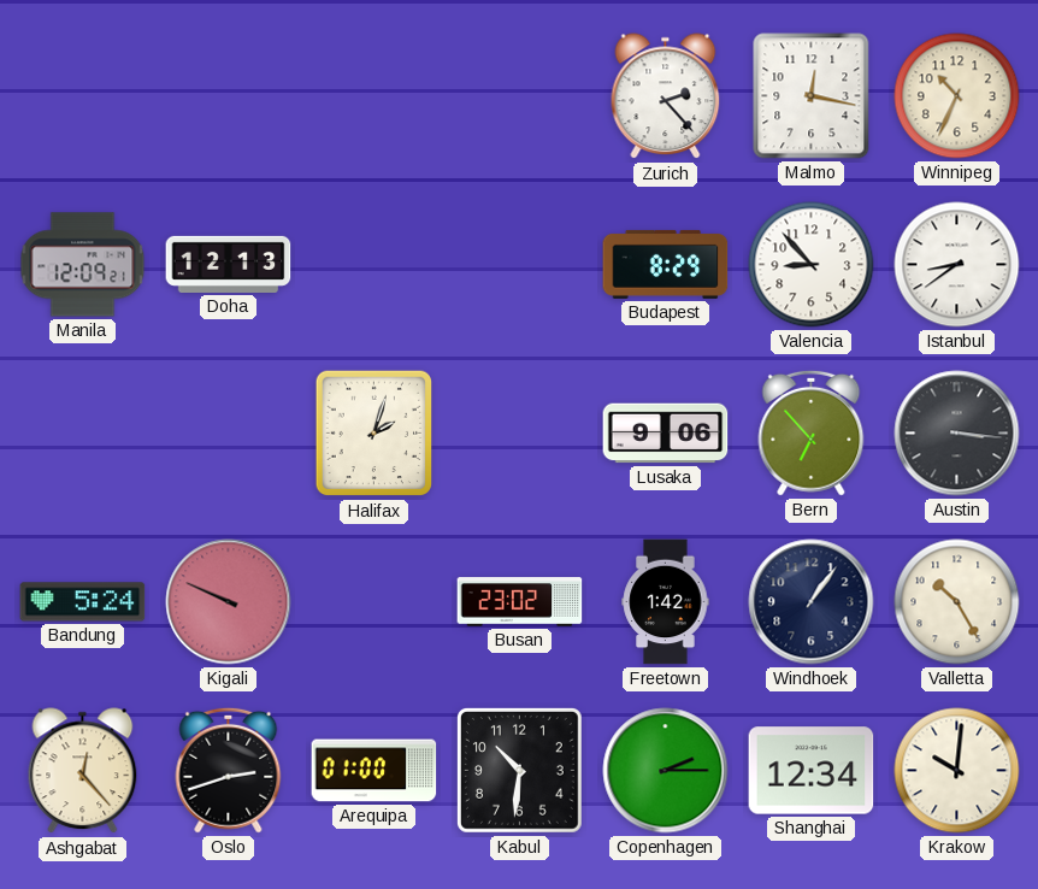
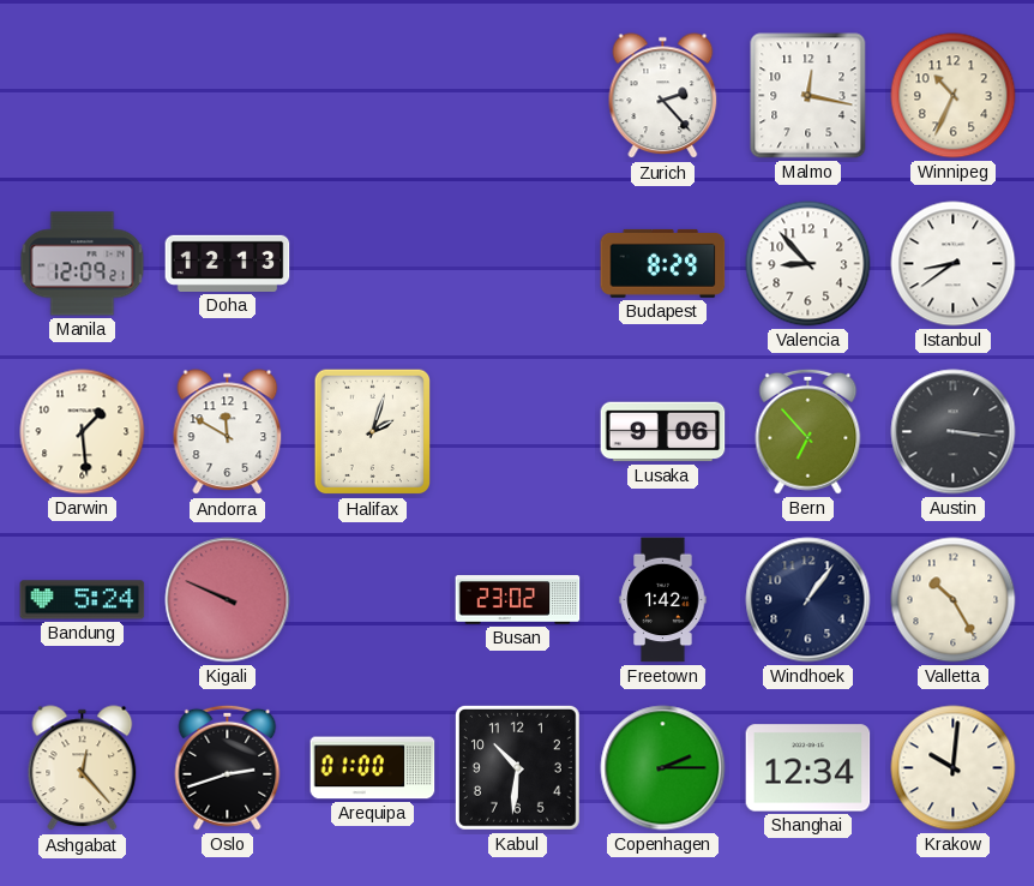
Darwin: none -> 1:29 (83, 432)
Andorra: none -> 11:50 (228, 432)
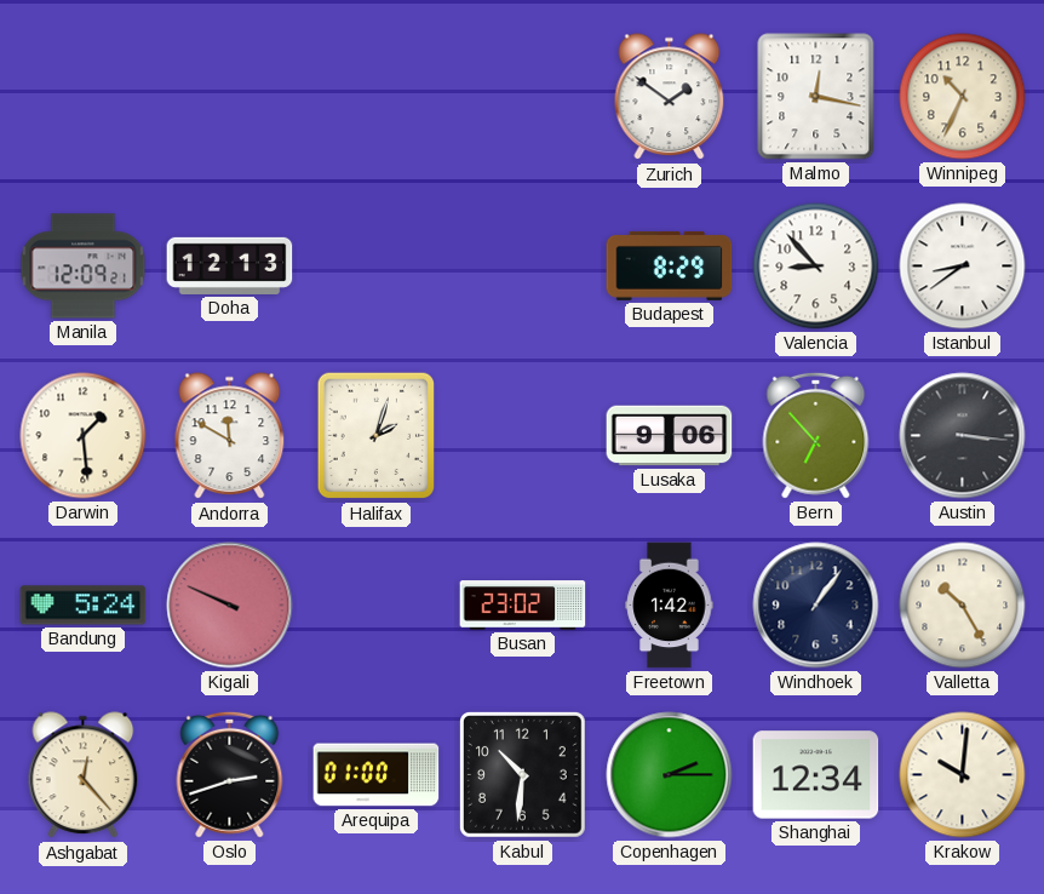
Zurich: 2:23 -> 1:51 (670, 97)
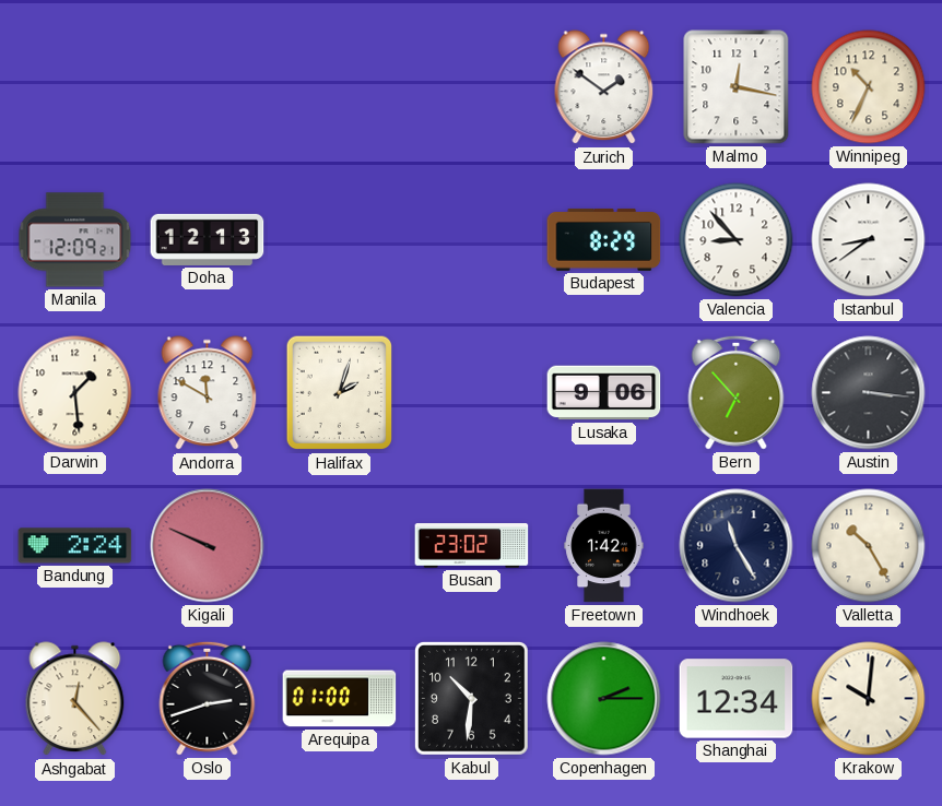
Bandung: 5:24 -> 2:24 (75, 546)
Windhoek: 1:06 -> 11:25 (737, 546)
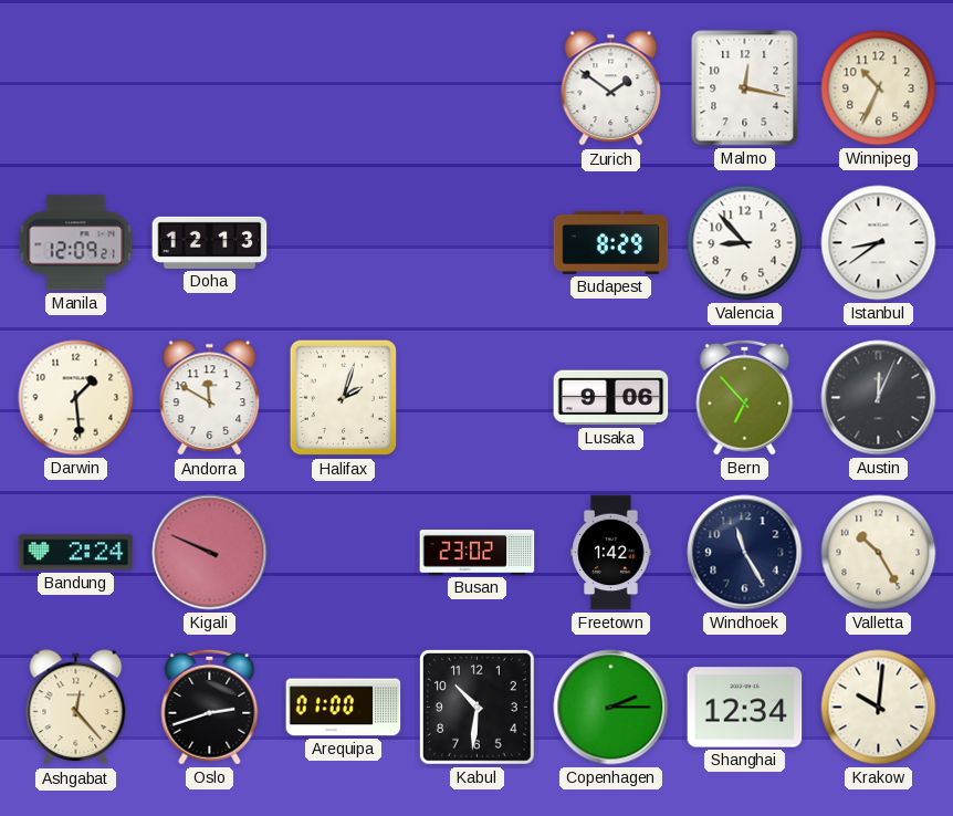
Austin: 3:16 -> 12:04 (879, 398)
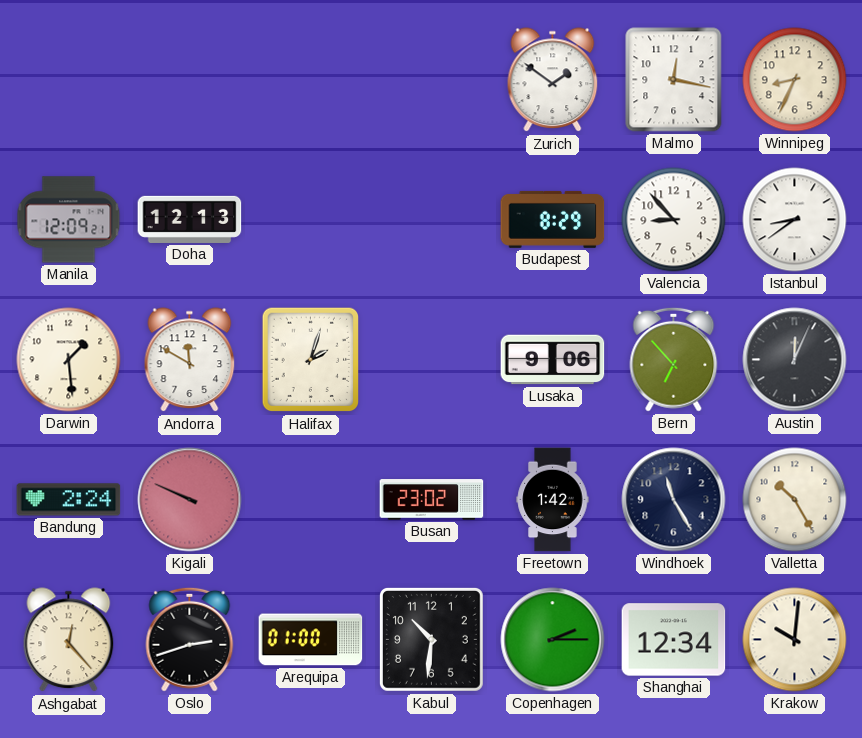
Winnipeg: 10:34 -> 8:34 (795, 80)
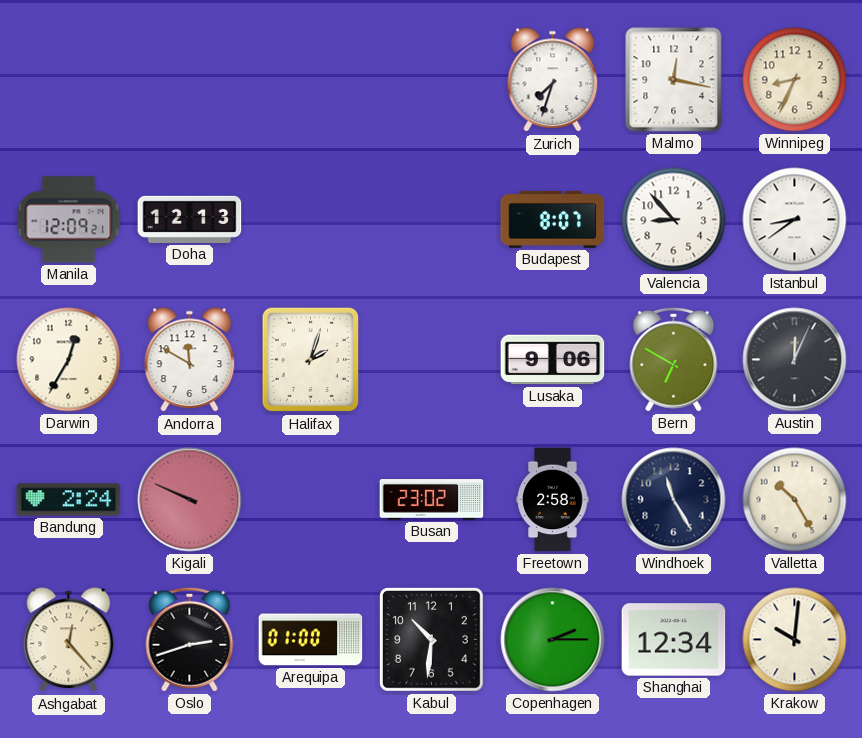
Zurich: 1:51 -> 7:33 (553, 80)
Budapest: 8:29 -> 8:07 (553, 219)
Darwin: 1:29 -> 12:35 (69, 360)
Bern: 6:53 -> 6:50 (674, 359)
Freetown: 1:42 -> 2:58 (553, 500)
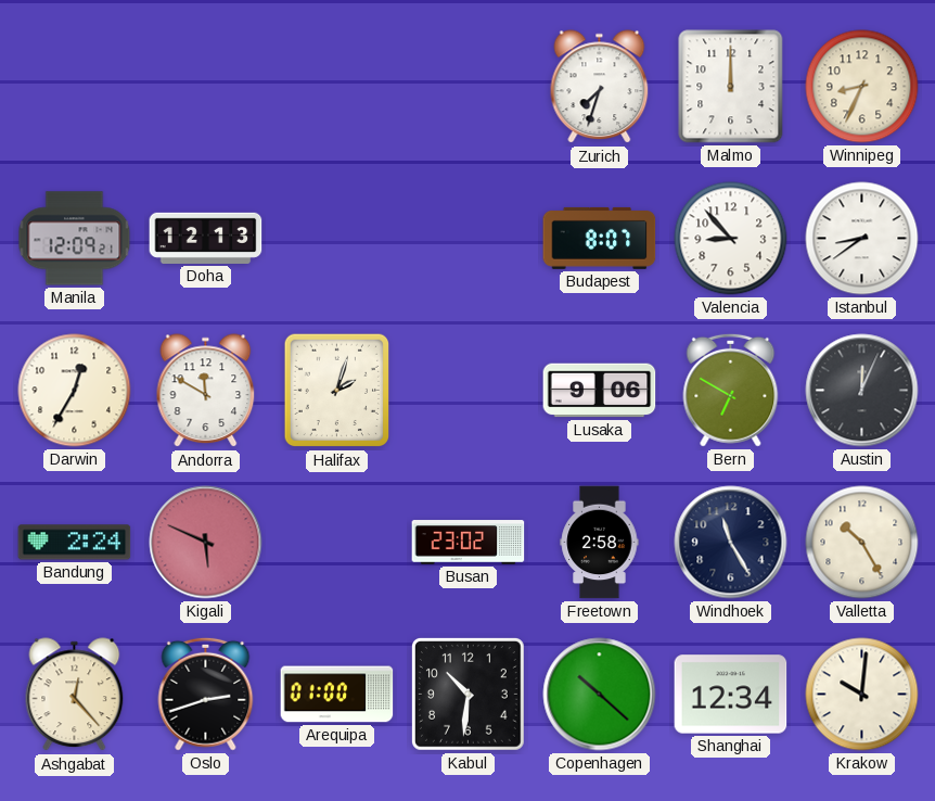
Malmo: 12:17 -> 12:00 (731, 87)
Kigali: 9:49 -> 5:49 (206, 543)
Copenhagen: 2:15 -> 10:22 (600, 695)
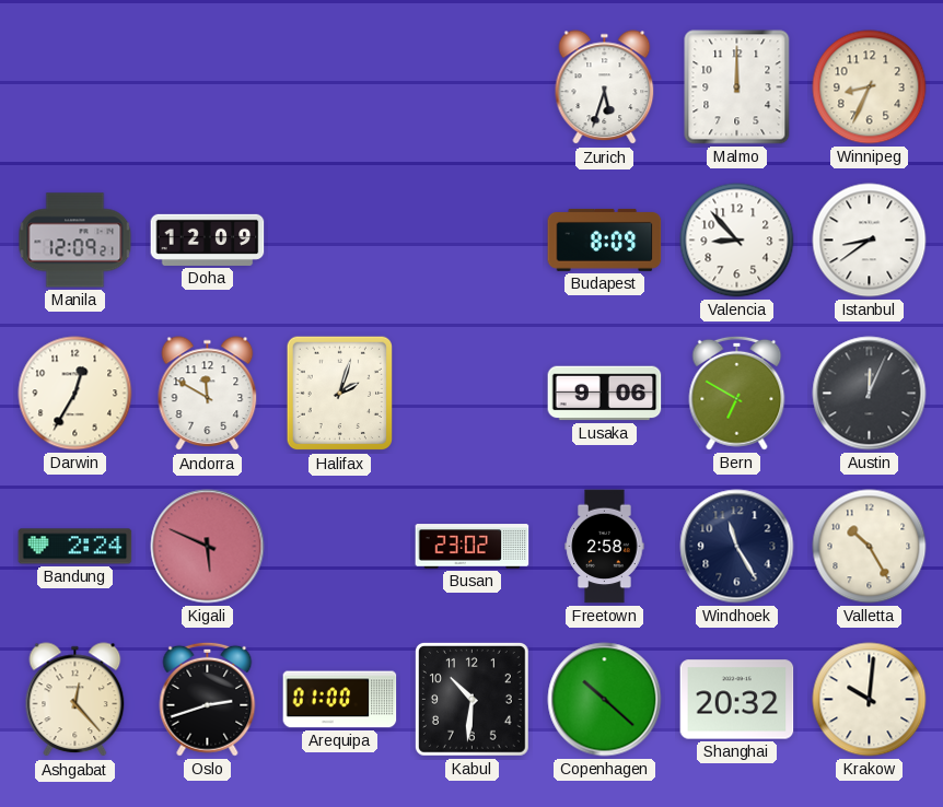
Zurich: 7:33 -> 5:33 (605, 87)
Doha: 12:13 -> 12:09 (208, 239)
Budapest: 8:07 -> 8:09 (605, 239)
Shanghai: 12:34 -> 20:32 (737, 700)
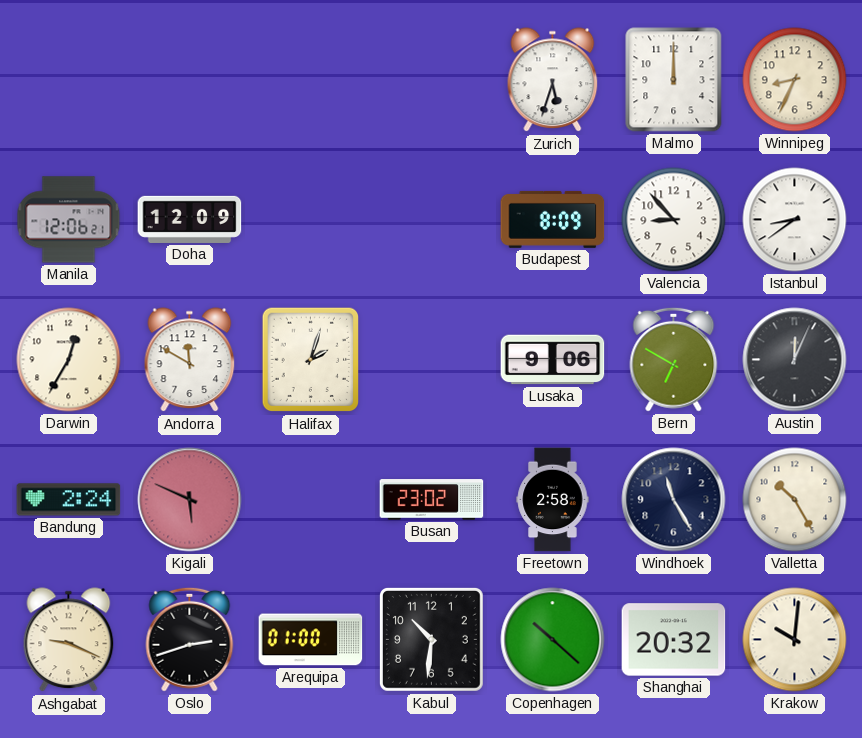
Manila: 12:09 -> 12:06 (69, 220)
Ashgabat: 12:23 -> 9:19 (69, 640)
